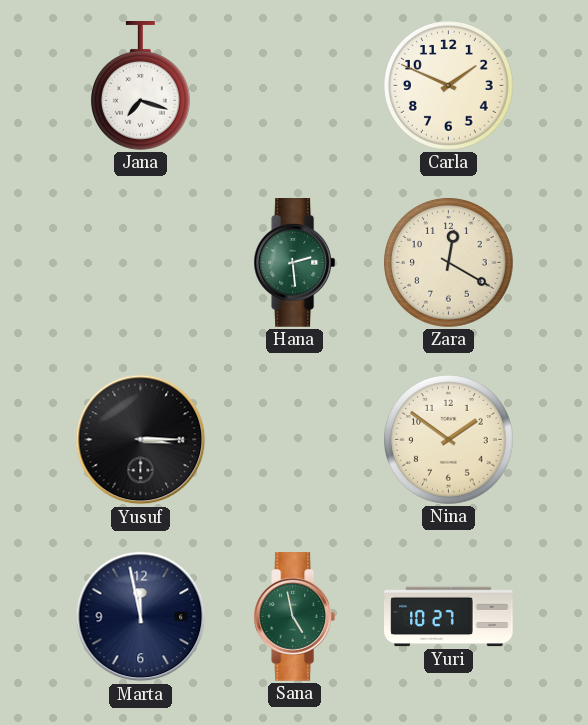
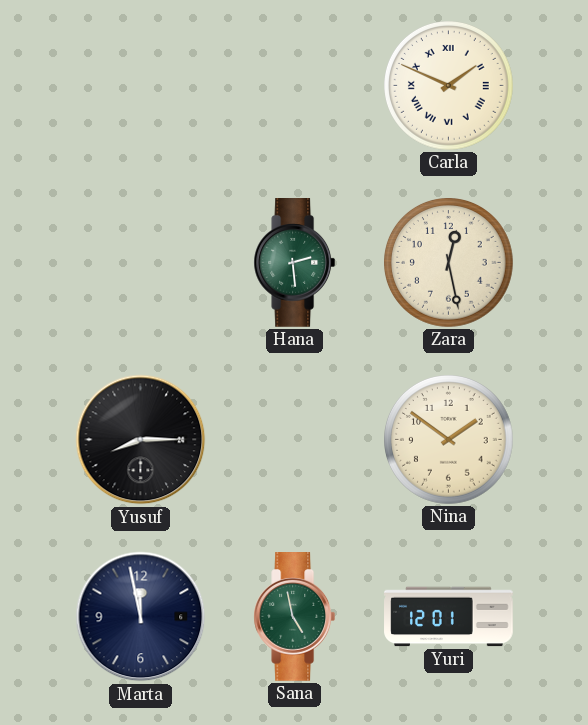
Jana: 7:18 -> none (140, 86)
Carla numerals: Arabic -> Roman (449, 86)
Zara: 12:20 -> 12:28 (449, 263)
Yusuf: 3:15 -> 8:15 (141, 440)
Yuri: 10:27 -> 12:01 (449, 617)
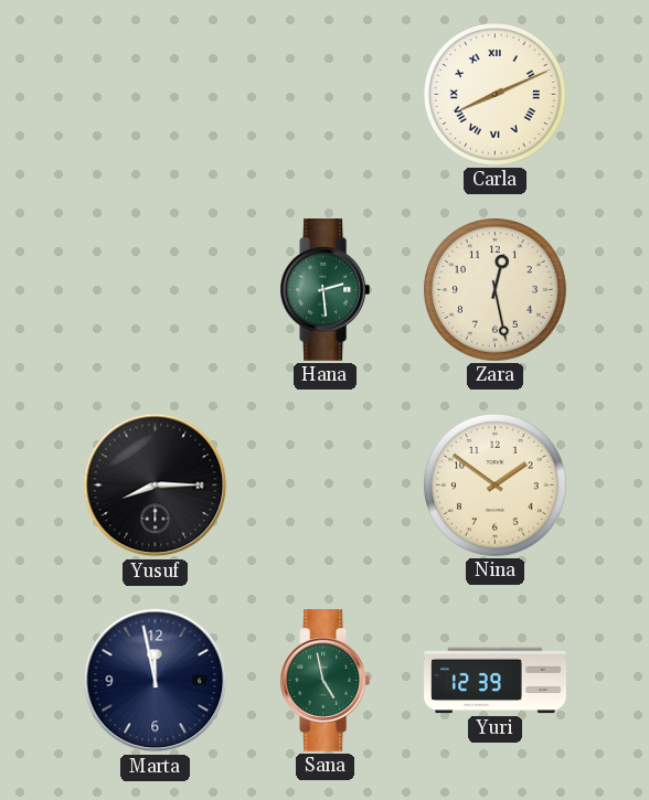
Carla: 1:49 -> 8:11 (496, 95)
Yuri: 12:01 -> 12:39 (496, 681)
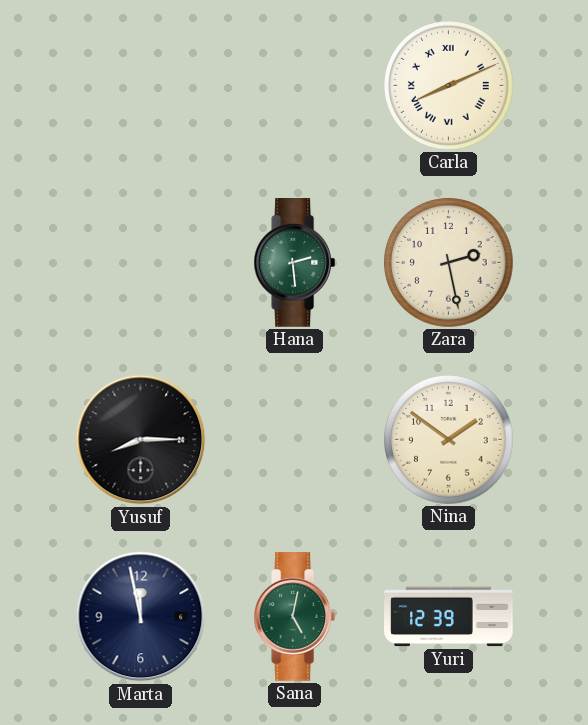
Zara: 12:28 -> 2:28 (449, 263)
Sana: 4:58 -> 5:02 (295, 617)
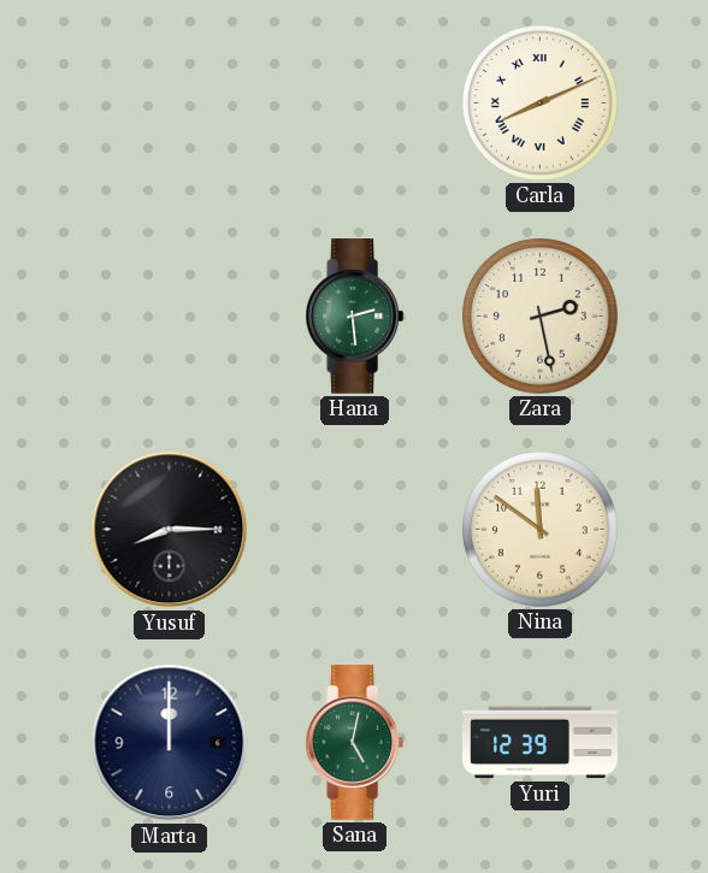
Nina: 1:51 -> 11:51 (541, 530)
Marta: 11:58 -> 12:00 (170, 743)
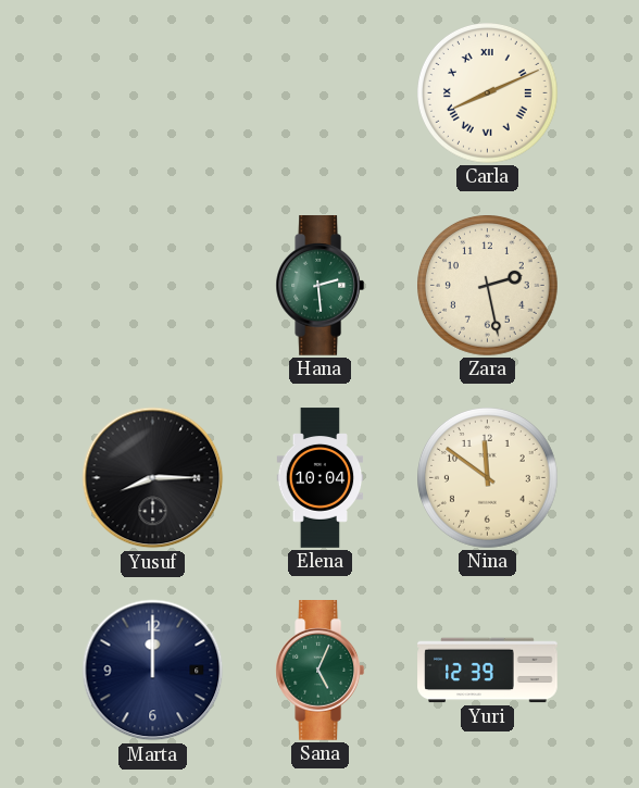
Elena: none -> 10:04 (321, 478)
Sana: 5:02 -> 5:04 (321, 671)
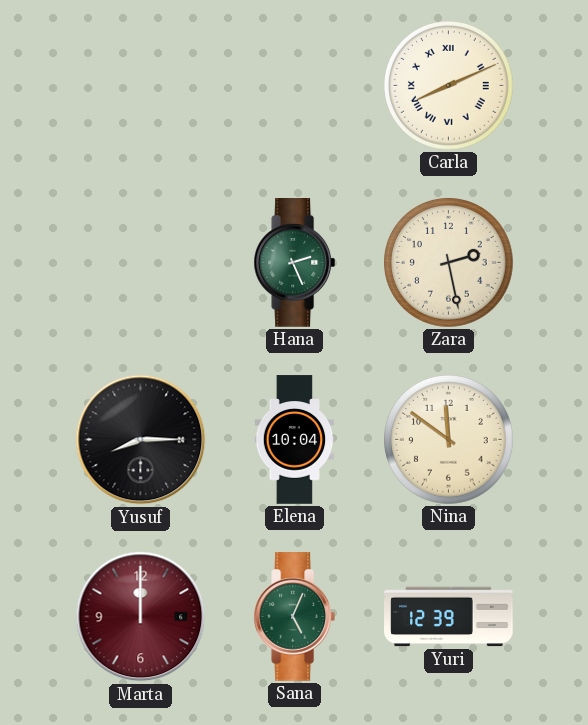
Hana: 2:29 -> 2:26 (295, 263)
Marta dial: navy -> burgundy (141, 617)
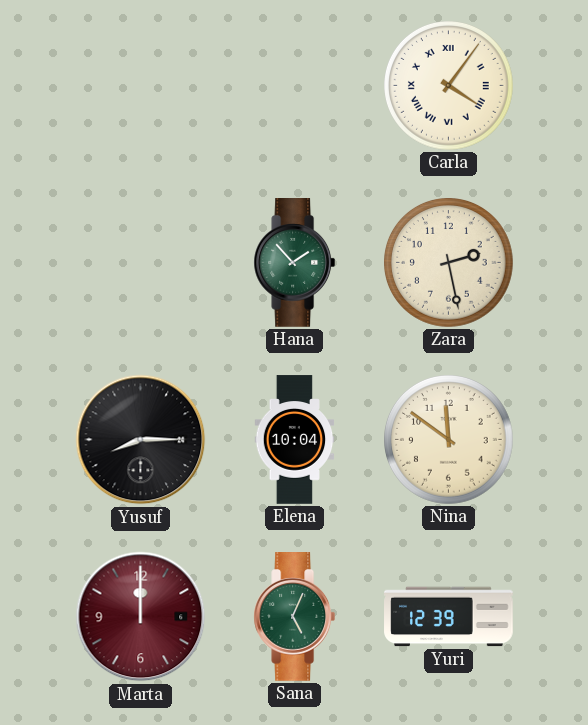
Carla: 8:11 -> 4:06 (449, 86)
Hana: 2:26 -> 1:53 (295, 263)
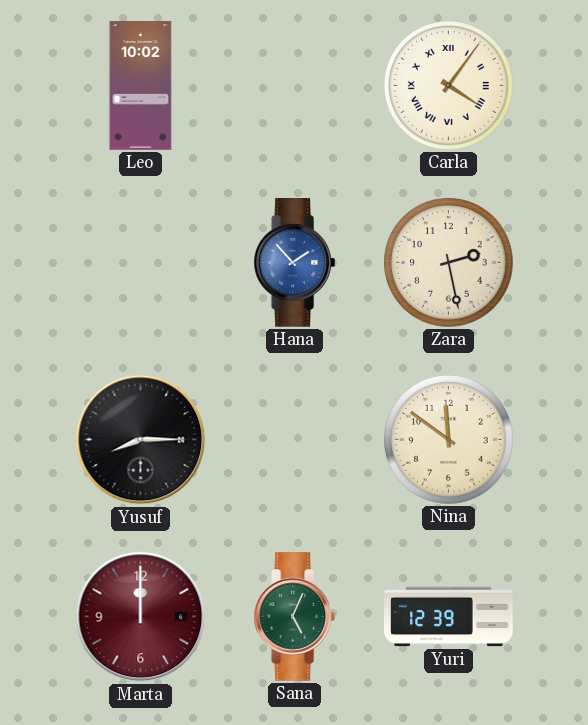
Leo: none -> 10:02 (141, 86)
Hana dial: green -> blue (295, 263)
Elena: 10:04 -> none (295, 440)
